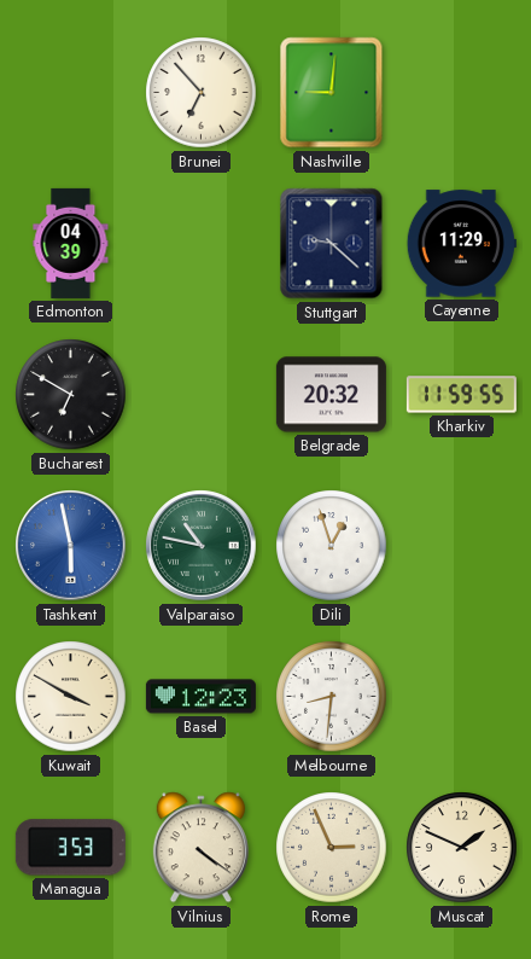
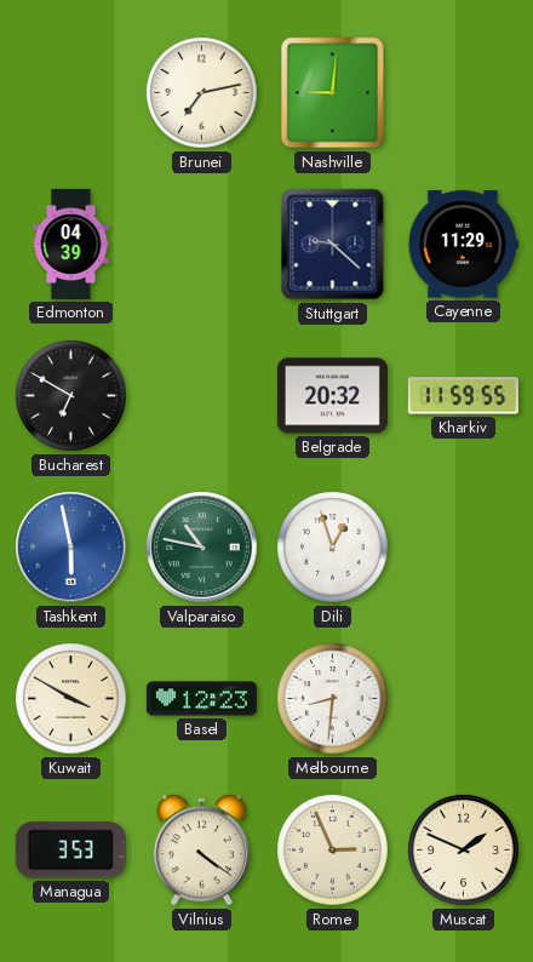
Brunei: 6:53 -> 7:13 (202, 93)
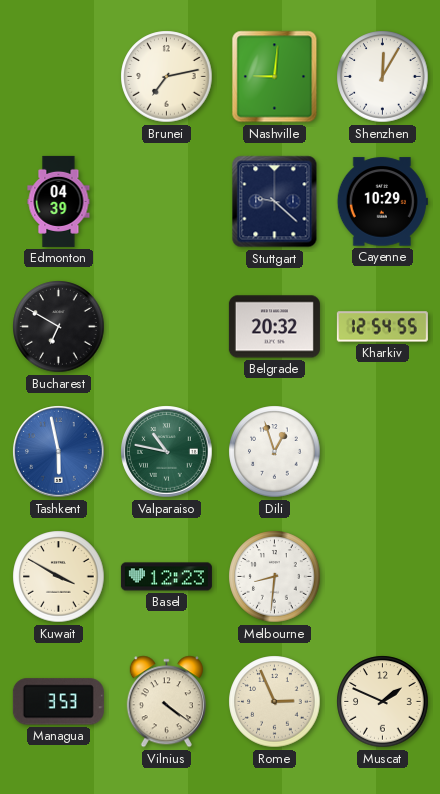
Shenzhen: none -> 12:05 (383, 77)
Cayenne: 11:29 -> 10:29 (382, 202)
Kharkiv: 11:59 -> 12:54 (382, 327)
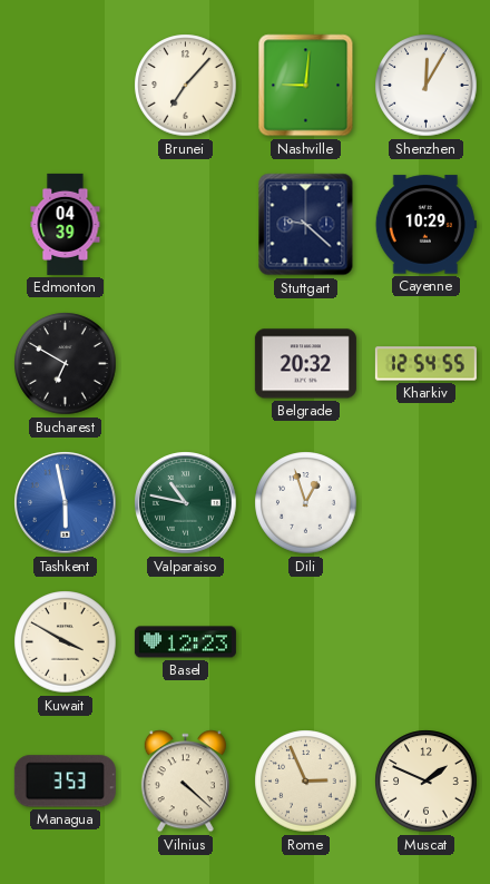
Brunei: 7:13 -> 7:07 (186, 86)
Melbourne: 8:31 -> none (275, 577)
Vilnius: 4:21 -> 4:22 (185, 782)
